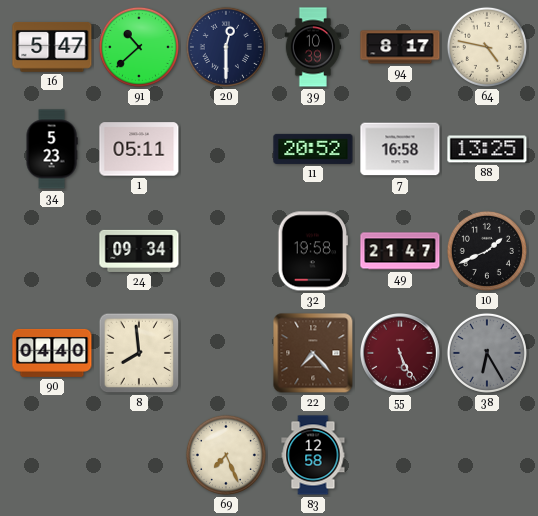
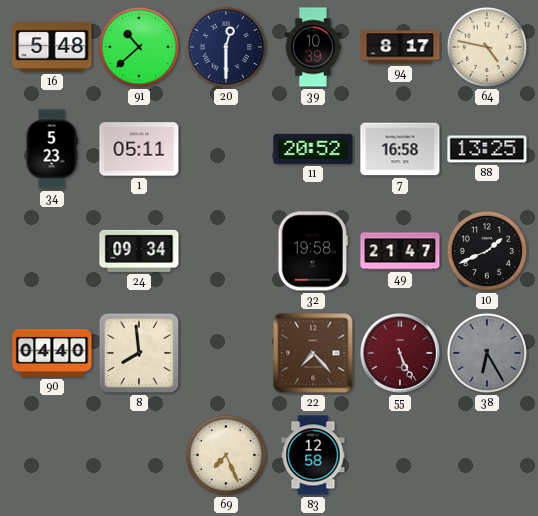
16: 5:47 -> 5:48 (52, 47)
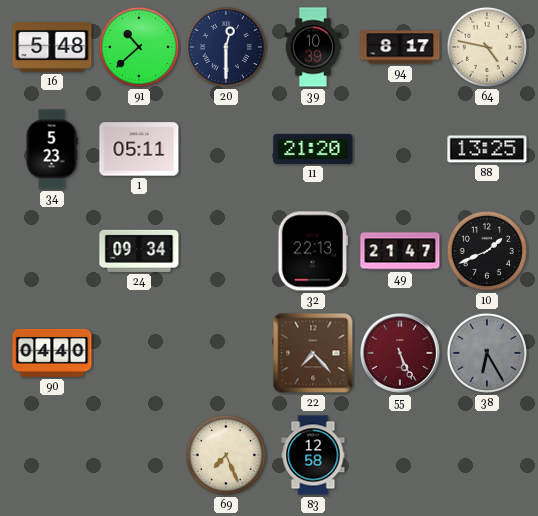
11: 20:52 -> 21:20 (313, 149)
7: 16:58 -> none (400, 149)
32: 19:58 -> 22:13 (312, 251)
8: 7:59 -> none (139, 353)
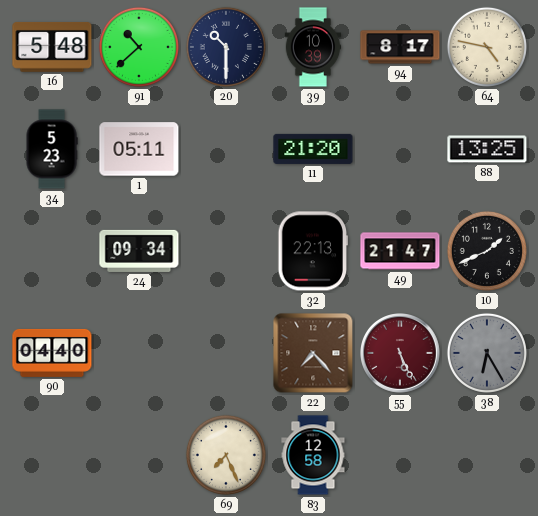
20: 12:30 -> 10:30 (226, 47)
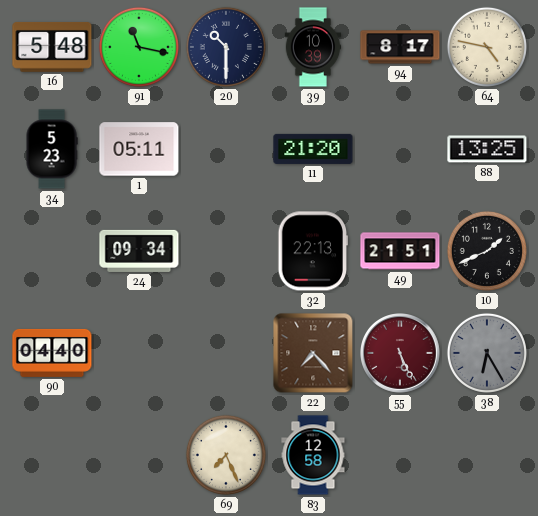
91: 10:38 -> 11:17 (139, 47)
49: 21:47 -> 21:51 (400, 251)
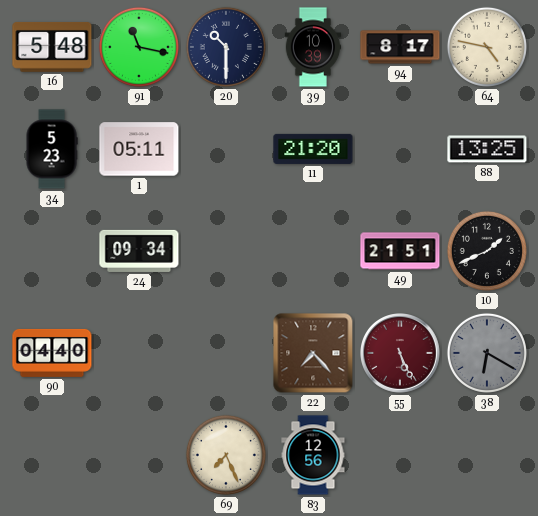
32: 22:13 -> none (312, 251)
38: 6:25 -> 6:20 (487, 353)
83: 12:58 -> 12:56 (313, 455)
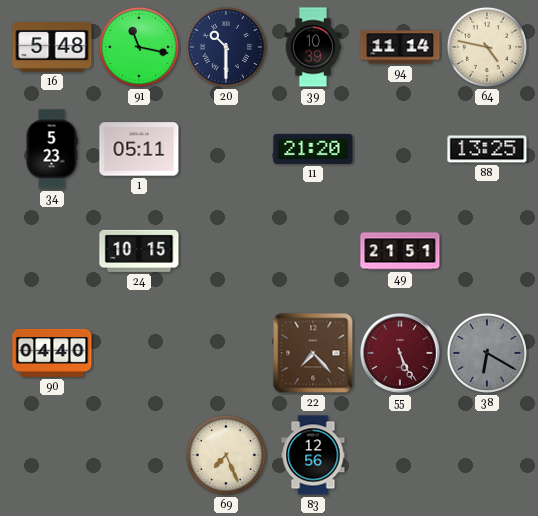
94: 8:17 -> 11:14 (400, 47)
24: 09:34 -> 10:15 (139, 251)
10: 1:41 -> none (487, 251)
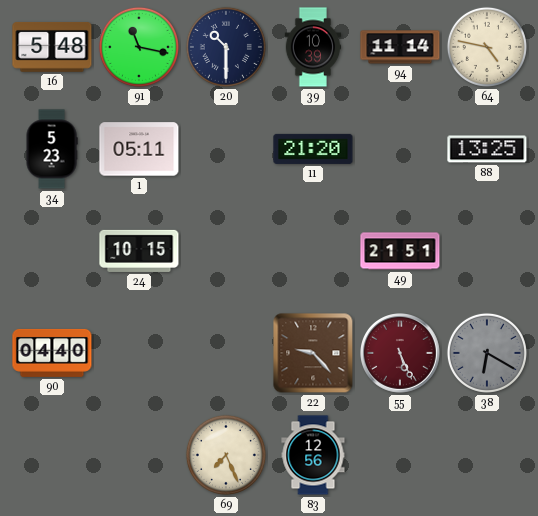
22: 7:23 -> 9:23 (313, 353)
